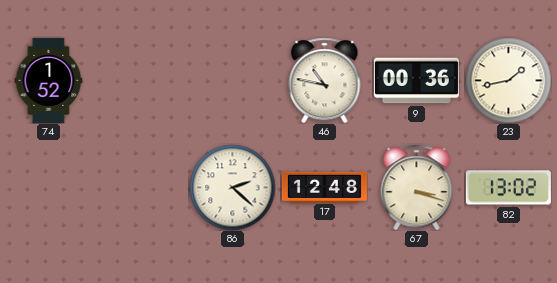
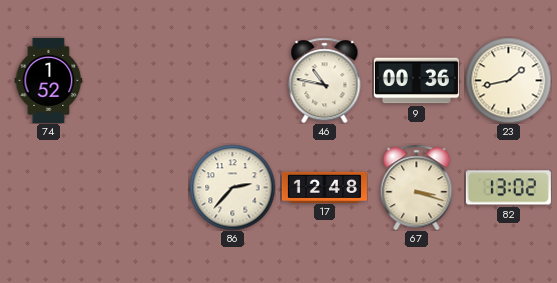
86: 2:22 -> 2:37 (232, 187)
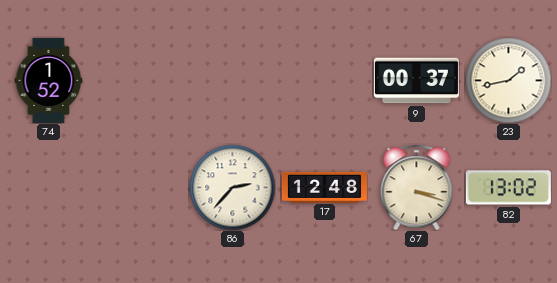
46: 10:47 -> none (325, 80)
9: 00:36 -> 00:37 (416, 81)
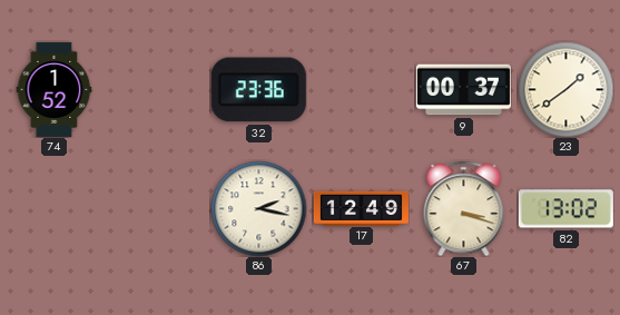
32: none -> 23:36 (258, 90)
23: 1:43 -> 1:39 (565, 89)
86: 2:37 -> 2:17 (258, 208)
17: 12:48 -> 12:49 (361, 208)
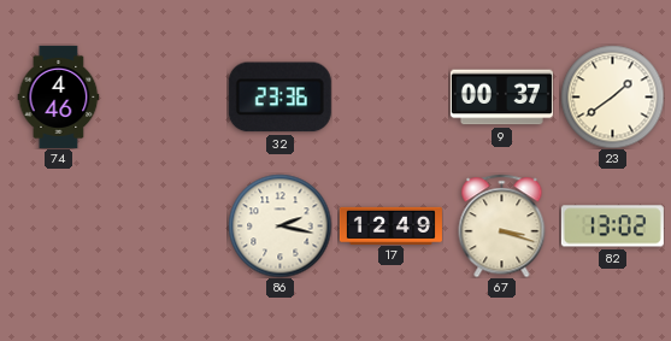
74: 1:52 -> 4:46 (59, 96)
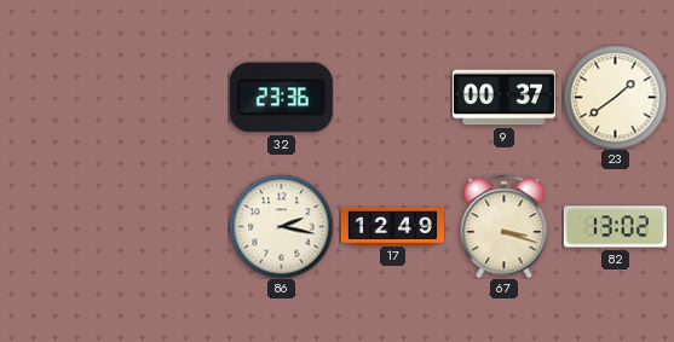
74: 4:46 -> none (59, 96)
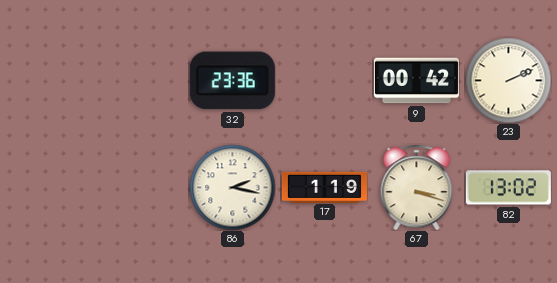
9: 00:37 -> 00:42 (416, 81)
23: 1:39 -> 2:11 (508, 80)
17: 12:49 -> 1:19 (324, 187)
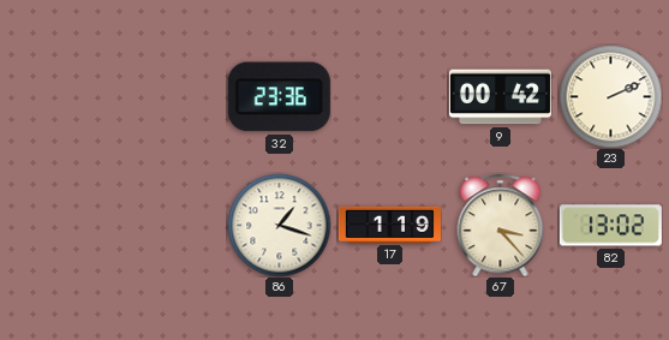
86: 2:17 -> 1:18 (279, 225)
67: 3:18 -> 3:23 (501, 225)
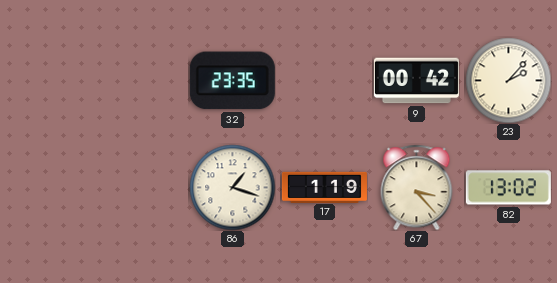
32: 23:36 -> 23:35 (232, 81)
23: 2:11 -> 2:07 (508, 80)
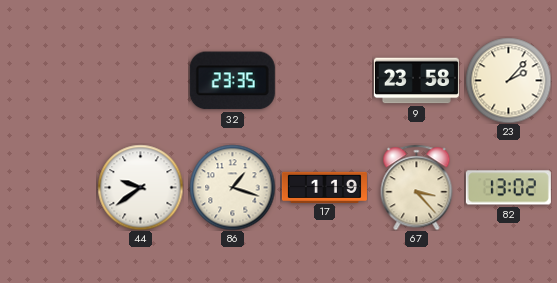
9: 00:42 -> 23:58 (416, 81)
44: none -> 9:39 (140, 187)
